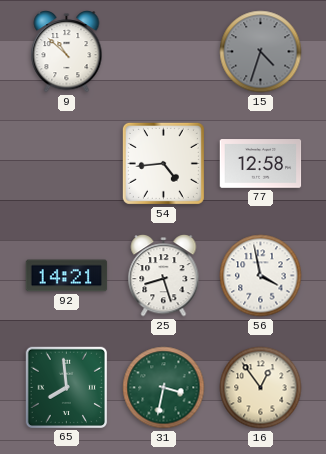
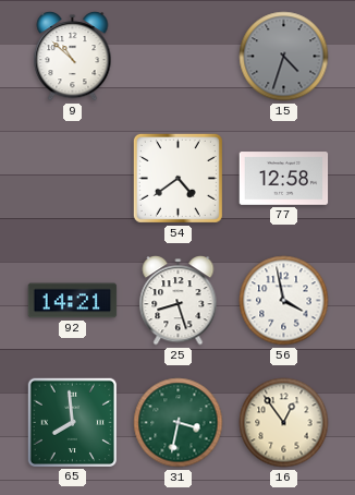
54: 4:44 -> 4:39 (177, 178)
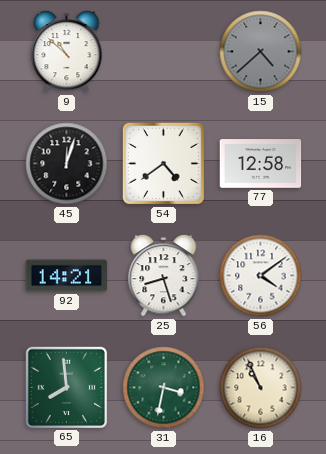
15: 4:33 -> 4:38 (261, 52)
45: none -> 12:03 (67, 164)
56: 3:58 -> 4:09 (261, 276)
16: 12:54 -> 10:56 (261, 388)
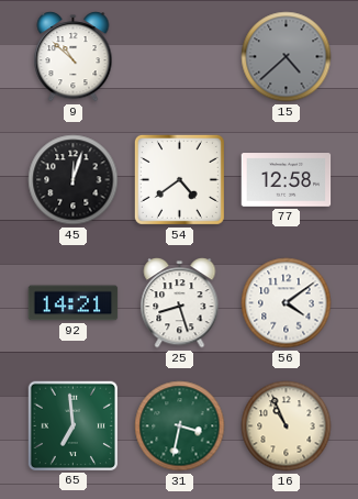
65: 7:59 -> 6:59 (72, 425)
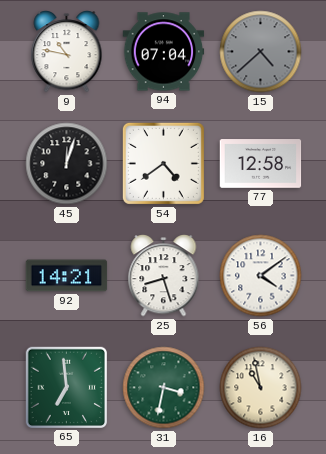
9: 10:52 -> 10:47 (67, 52)
94: none -> 07:04 (164, 52)
16: 10:56 -> 10:58 (261, 388)
